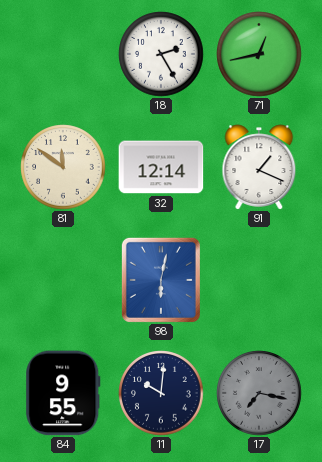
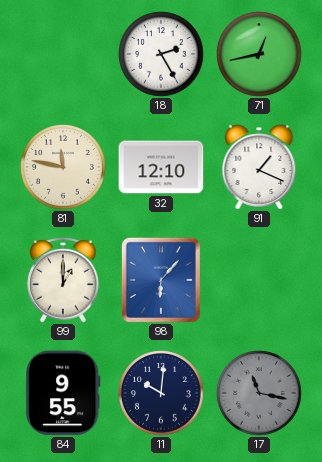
81: 11:51 -> 11:47 (63, 167)
32: 12:14 -> 12:10 (161, 167)
99: none -> 1:00 (63, 280)
98: 6:02 -> 6:07 (161, 280)
17: 7:17 -> 11:17 (259, 393)
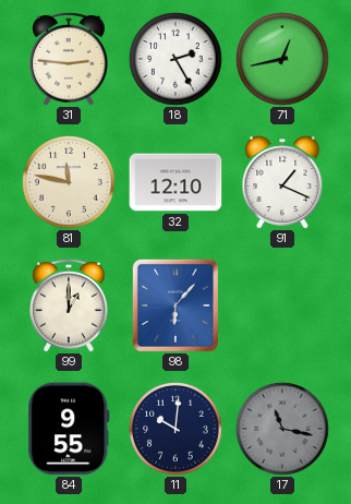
31: none -> 2:46 (69, 59)
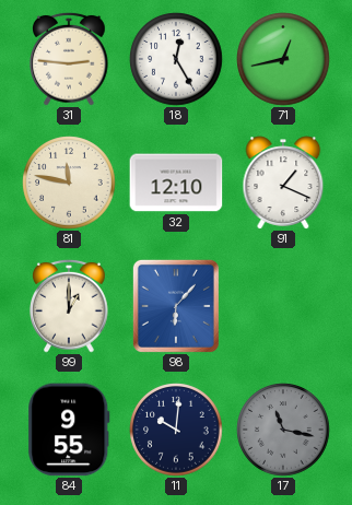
18: 2:25 -> 12:25 (176, 59)
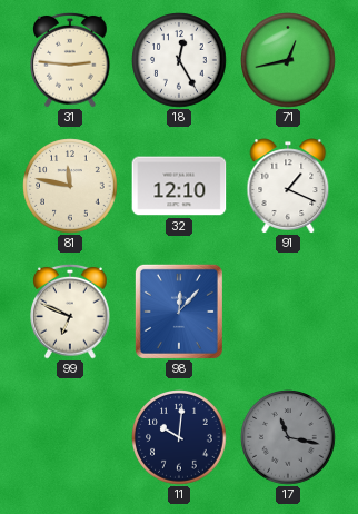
99: 1:00 -> 6:49 (70, 312)
98: 6:07 -> 12:07 (179, 312)
84: 9:55 -> none (69, 430)
